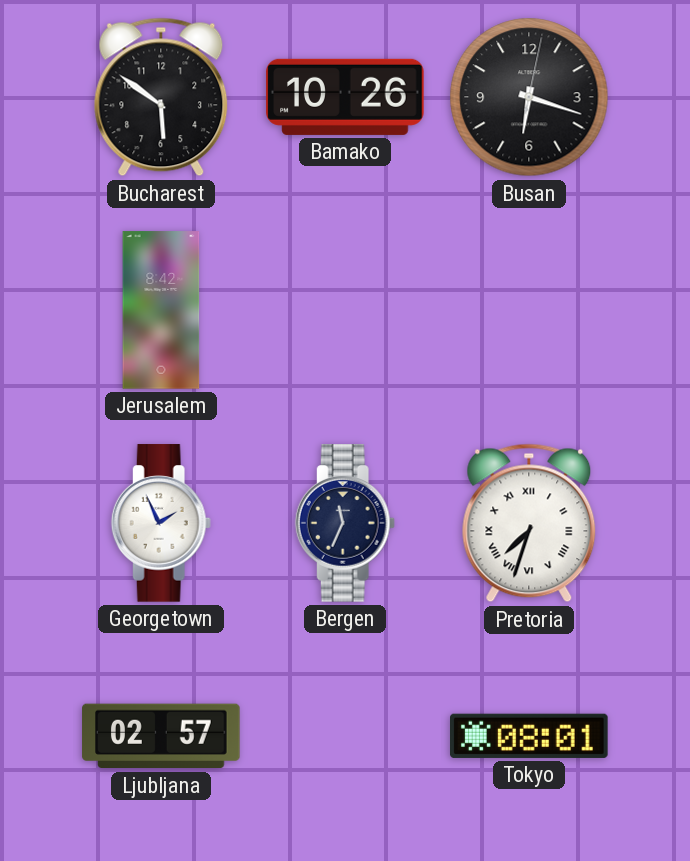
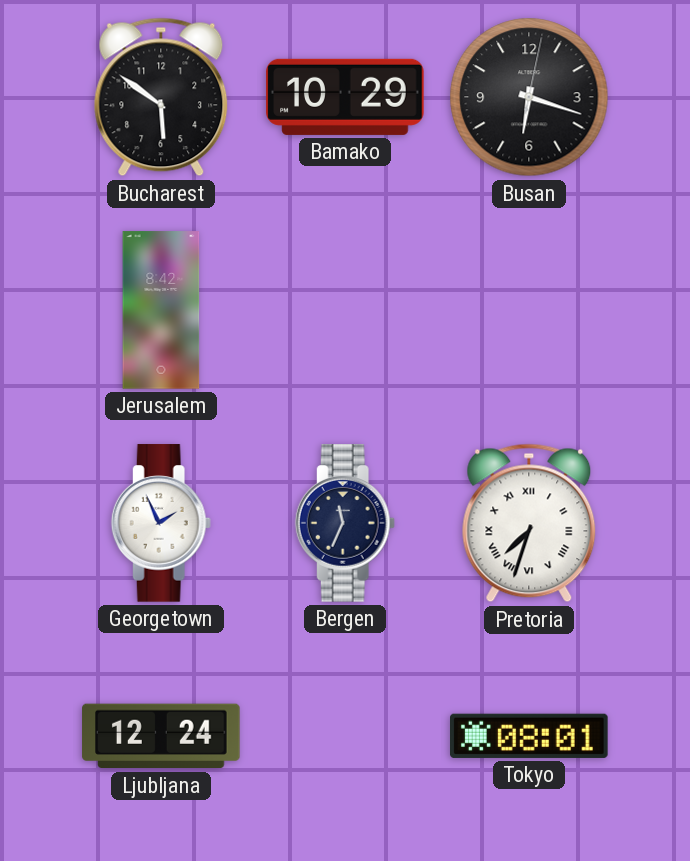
Bamako: 10:26 -> 10:29 (345, 97)
Ljubljana: 02:57 -> 12:24 (161, 736)
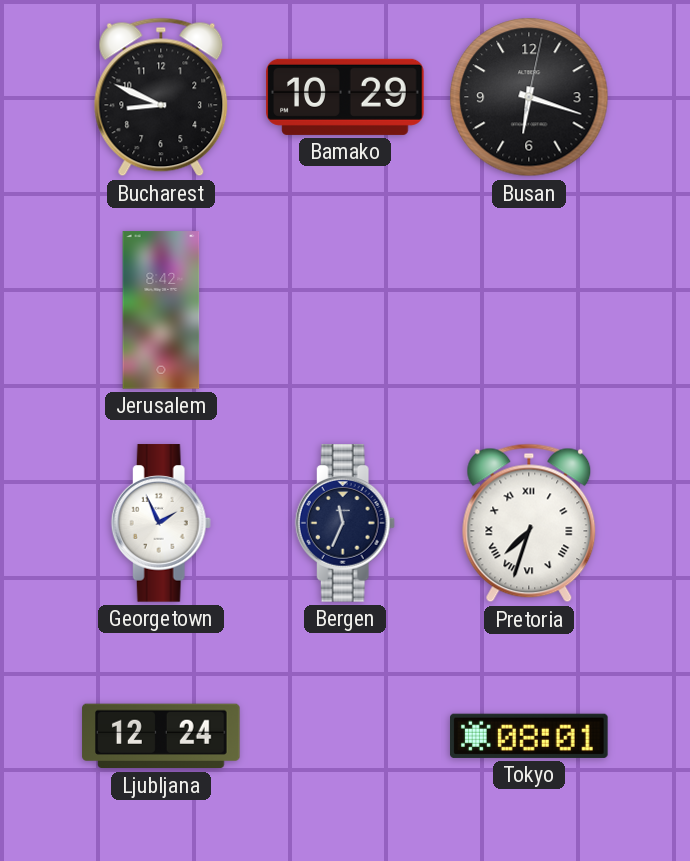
Bucharest: 5:51 -> 8:49 (161, 97)
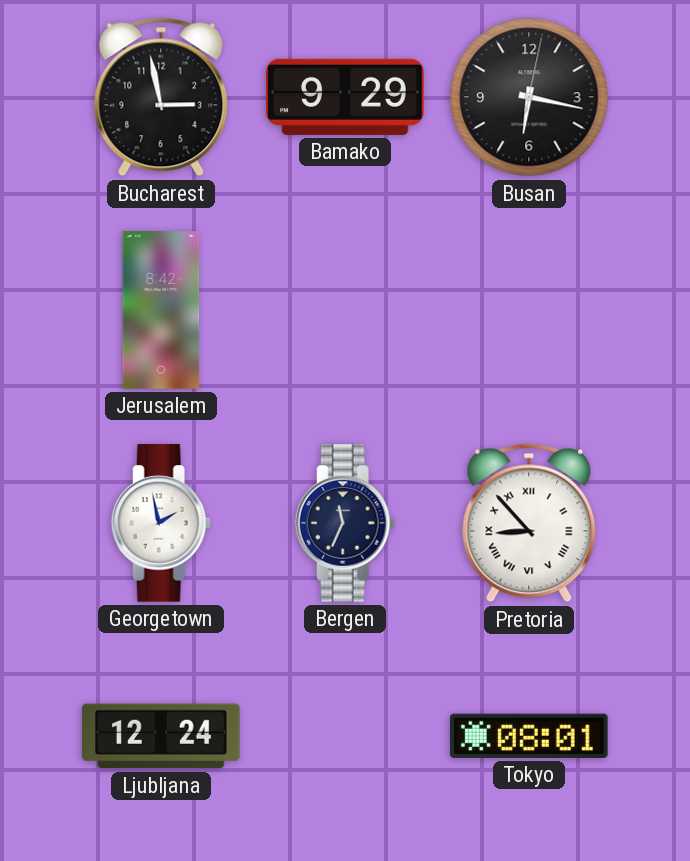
Bucharest: 8:49 -> 2:58 (161, 97)
Bamako: 10:29 -> 9:29 (345, 97)
Busan: 6:18 -> 6:17 (529, 97)
Georgetown: 1:56 -> 1:58 (161, 523)
Pretoria: 7:33 -> 8:53 (529, 523)
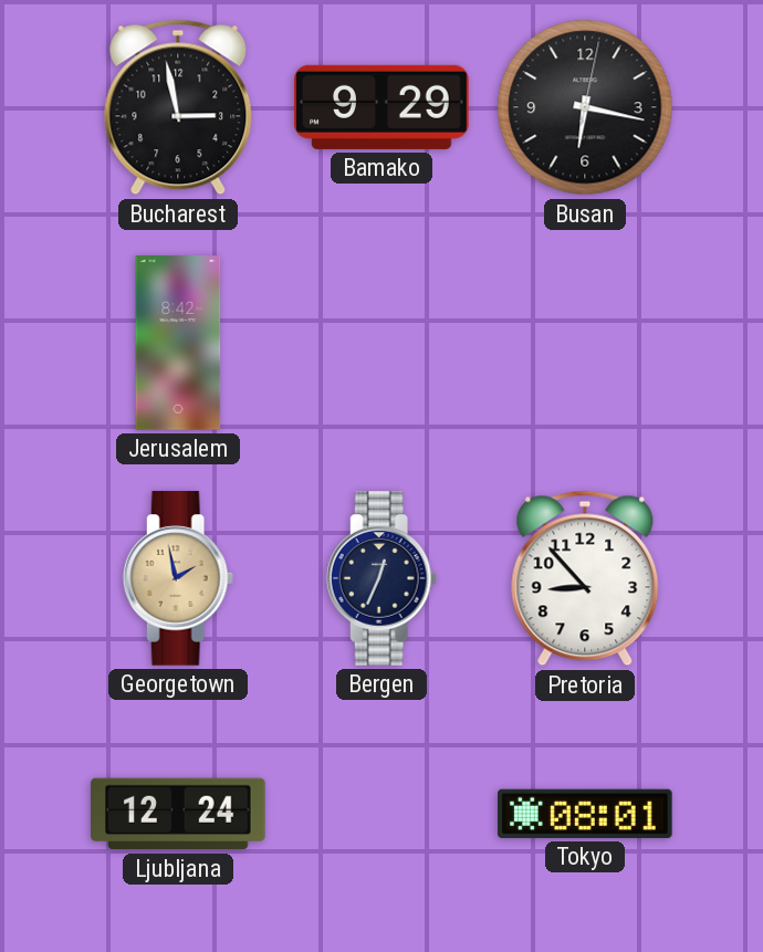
Georgetown dial: white -> champagne (178, 578)
Bergen: 11:34 -> 12:34 (381, 578)
Pretoria numerals: Roman -> Arabic (585, 578)
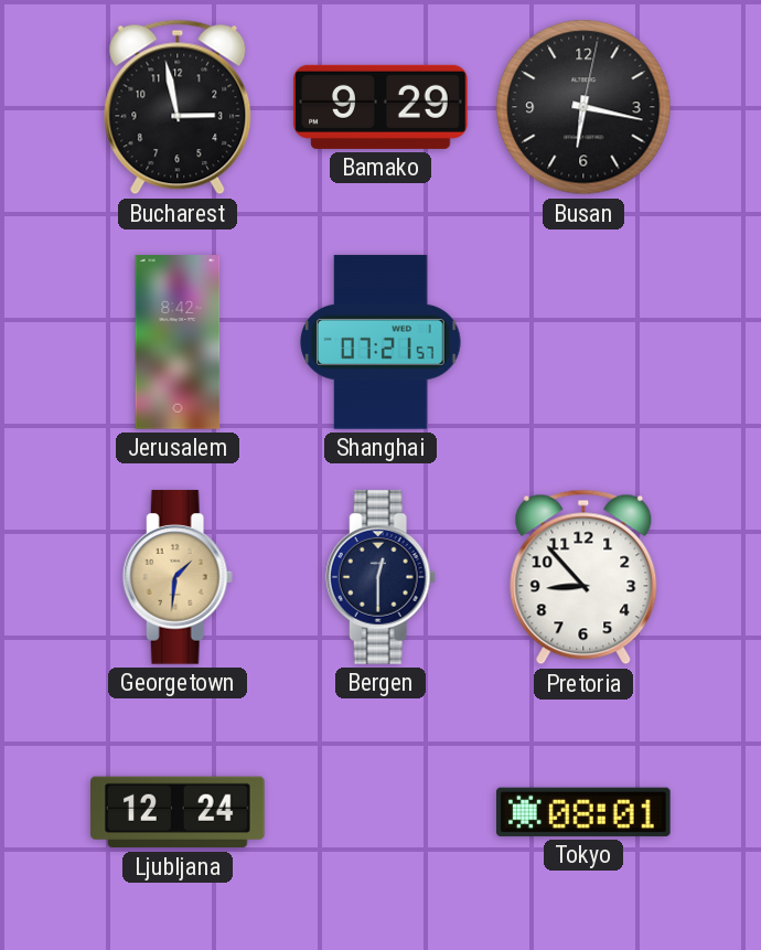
Shanghai: none -> 07:21 (382, 342)
Georgetown: 1:58 -> 1:31 (178, 577)
Bergen: 12:34 -> 12:30 (380, 577)
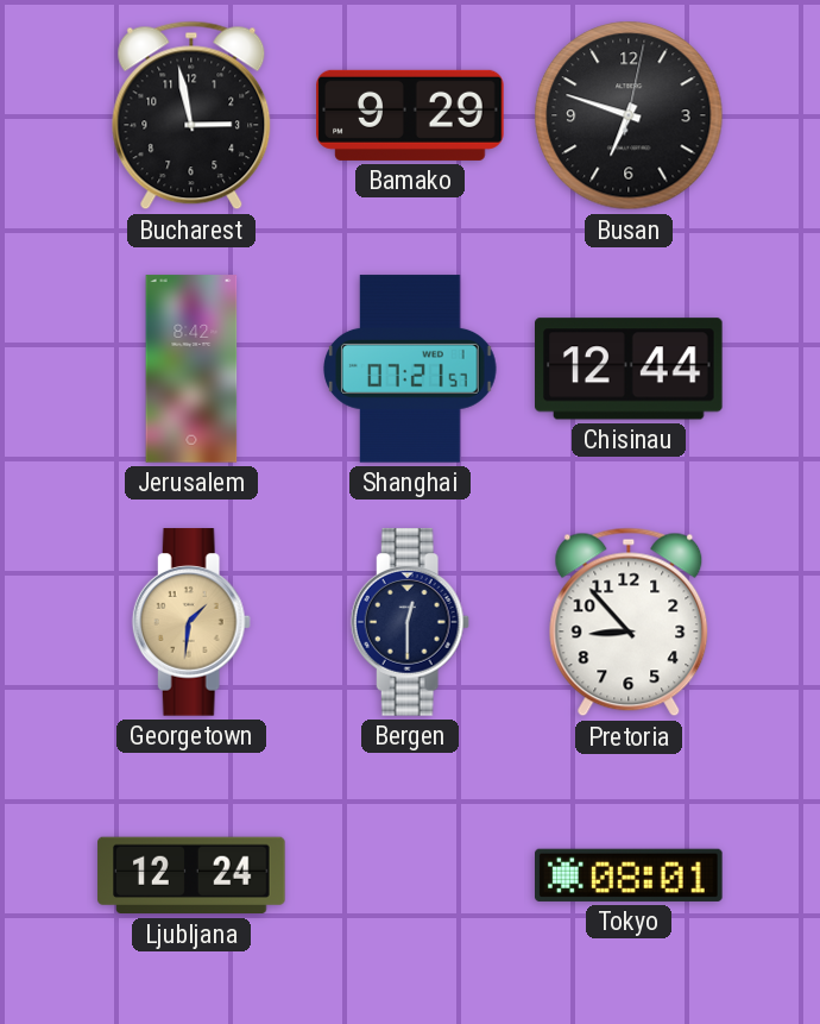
Busan: 6:17 -> 6:48 (629, 115)
Chisinau: none -> 12:44 (630, 369)
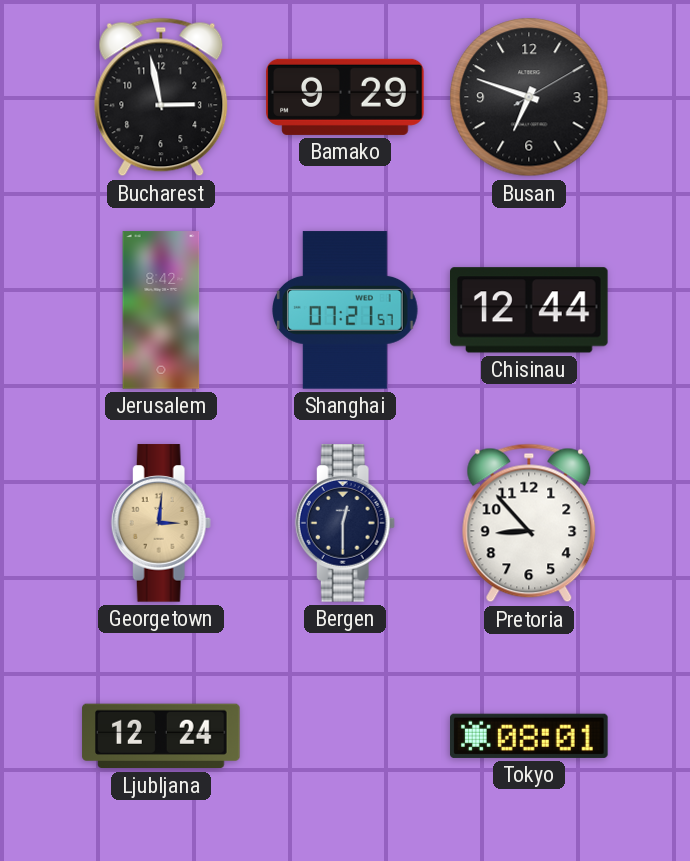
Busan: 6:48:02 -> 6:48:10 (529, 97)
Georgetown: 1:31 -> 3:01 (161, 523)
